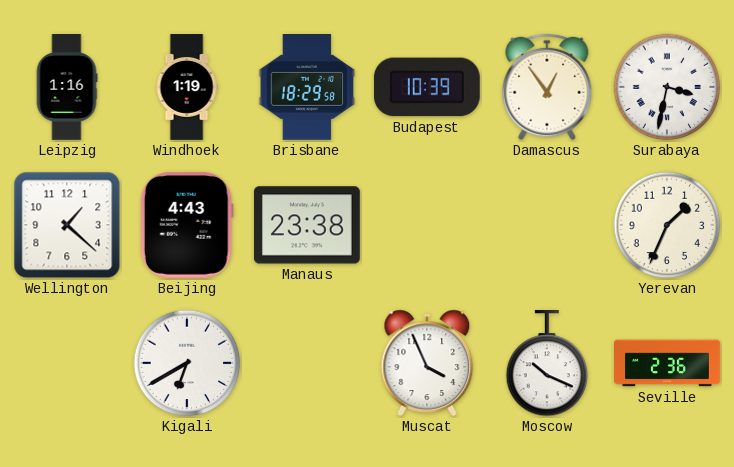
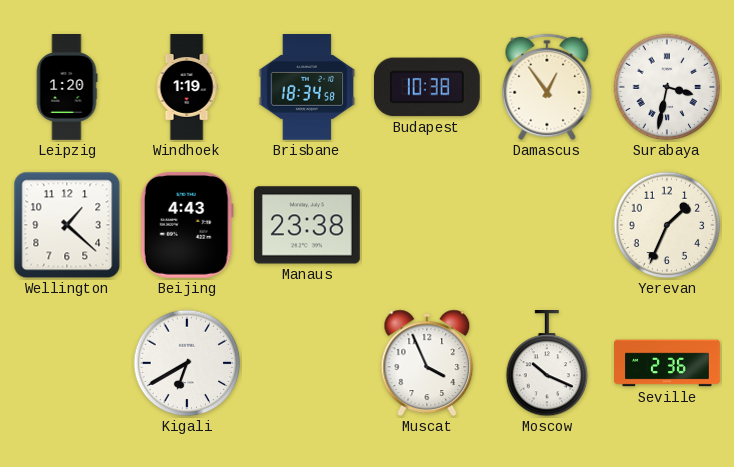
Leipzig: 1:16 -> 1:20 (67, 88)
Brisbane: 18:29 -> 18:34 (307, 88)
Budapest: 10:39 -> 10:38 (427, 87)
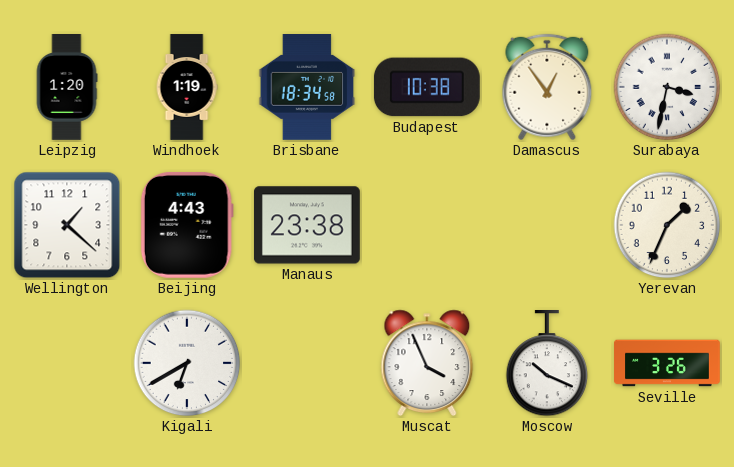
Seville: 2:36 -> 3:26 (667, 363)
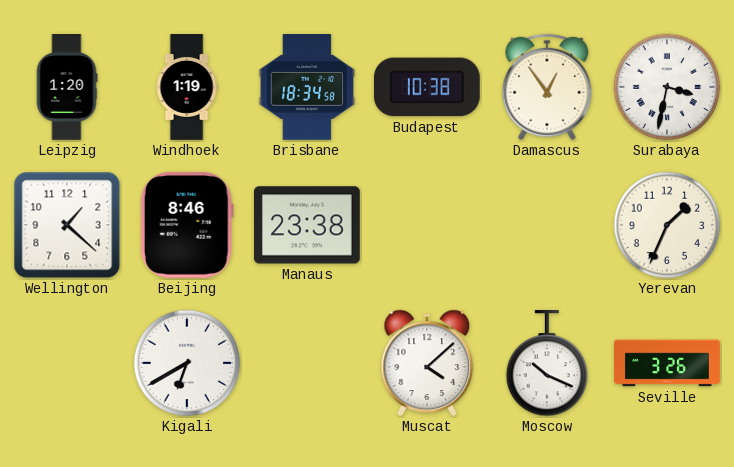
Beijing: 4:43 -> 8:46 (187, 225)
Muscat: 3:56 -> 4:08 (427, 363)
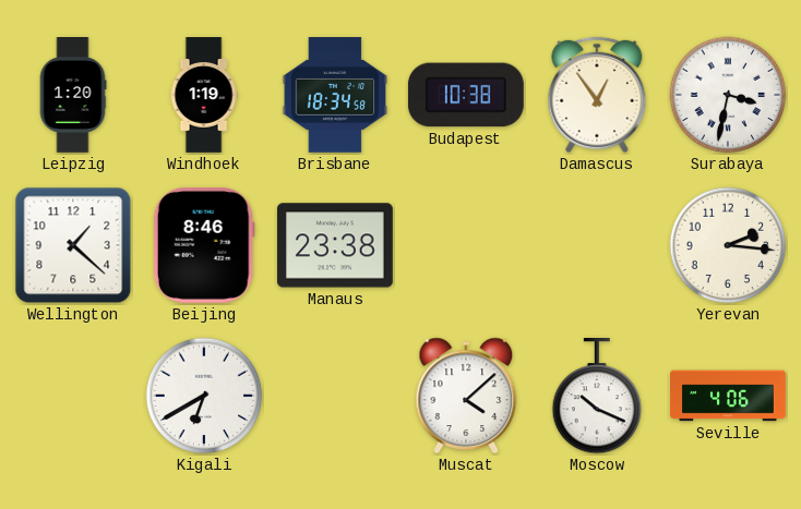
Yerevan: 1:34 -> 2:16 (728, 245)
Seville: 3:26 -> 4:06 (728, 396)
